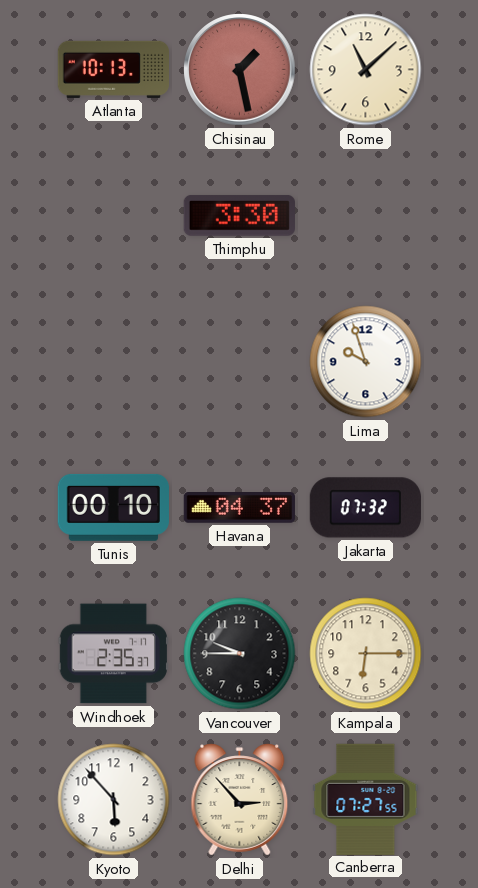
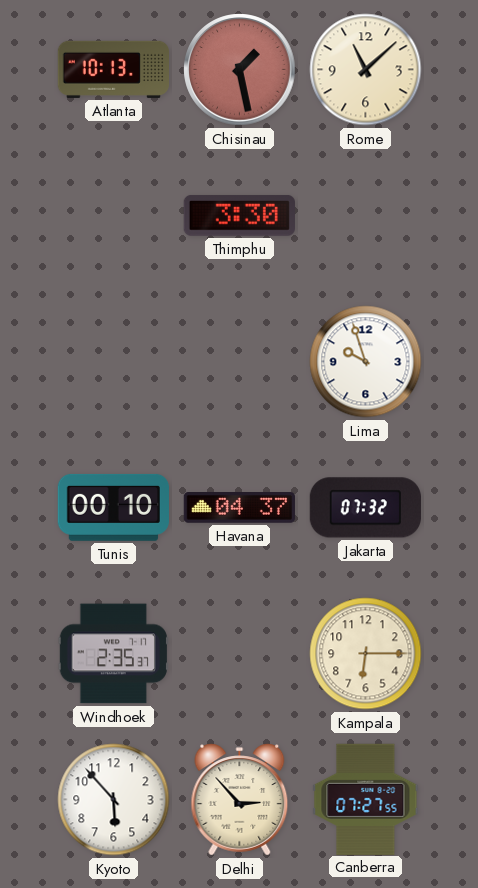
Vancouver: 9:45 -> none (240, 654)
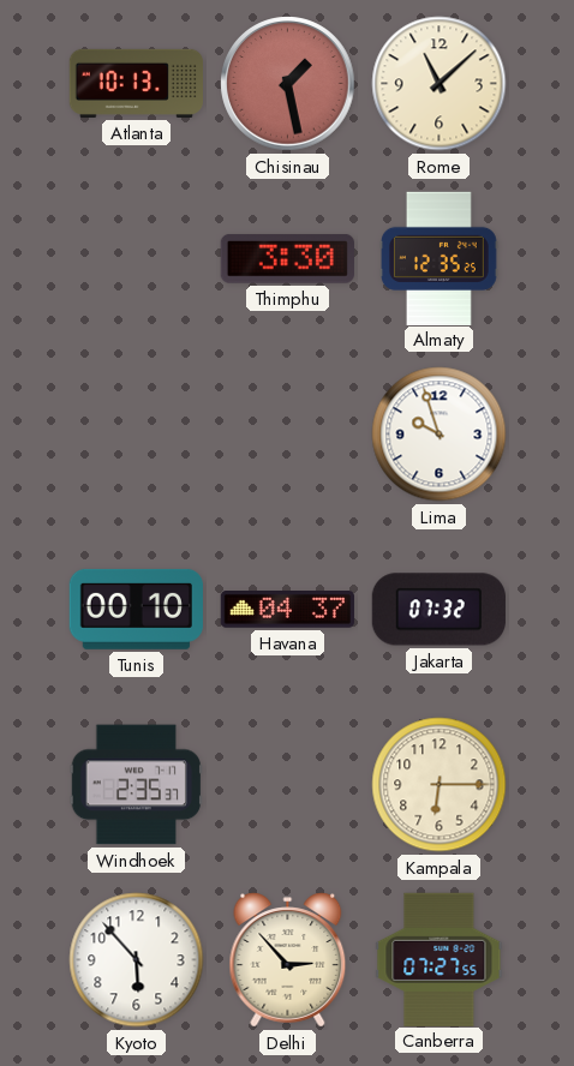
Almaty: none -> 12:35 (438, 258)
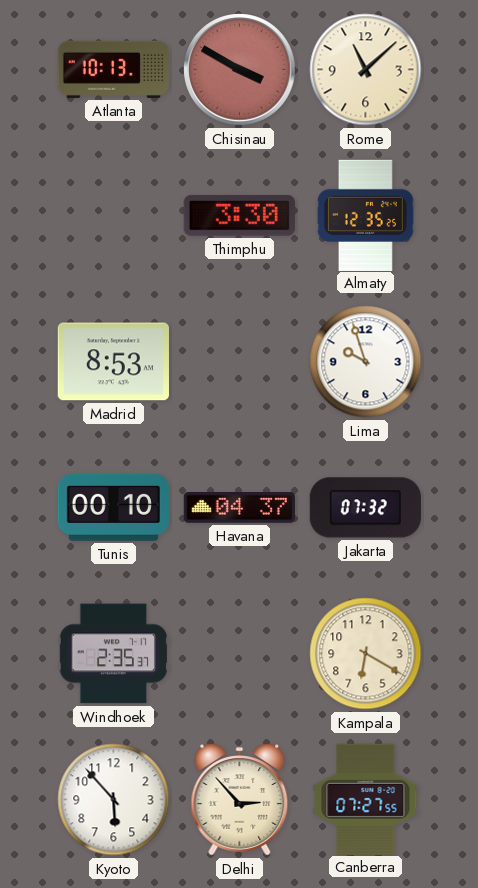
Chisinau: 1:28 -> 3:50 (240, 70)
Madrid: none -> 8:53 (113, 362)
Kampala: 6:15 -> 6:20 (366, 654)
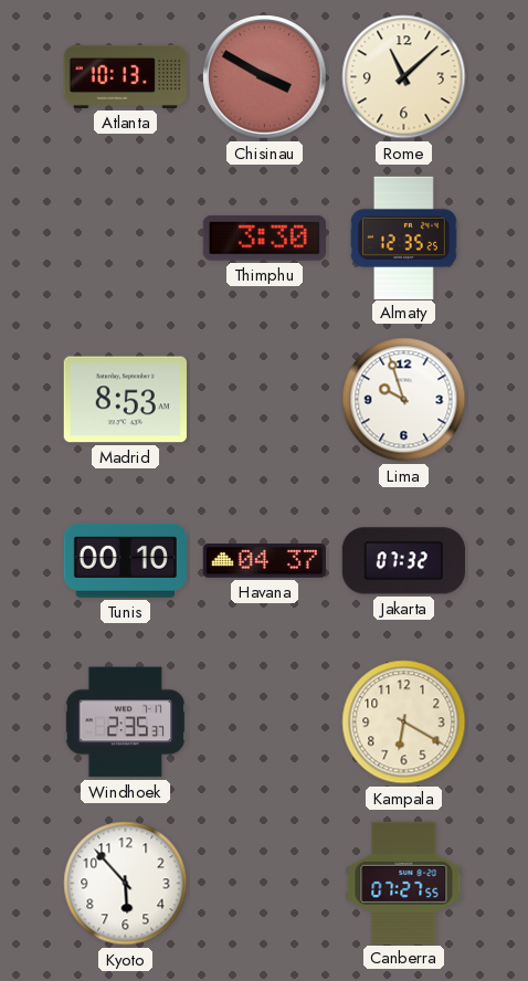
Delhi: 2:53 -> none (240, 800)
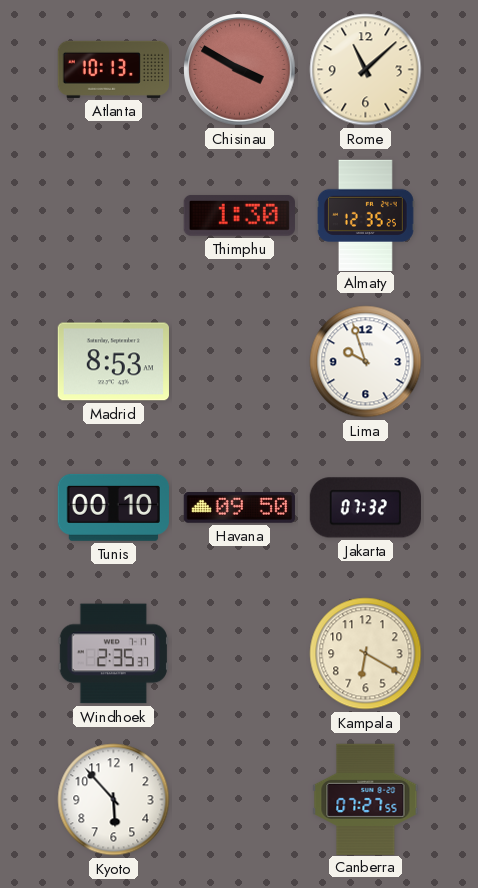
Thimphu: 3:30 -> 1:30 (239, 215)
Havana: 04:37 -> 09:50 (239, 508)
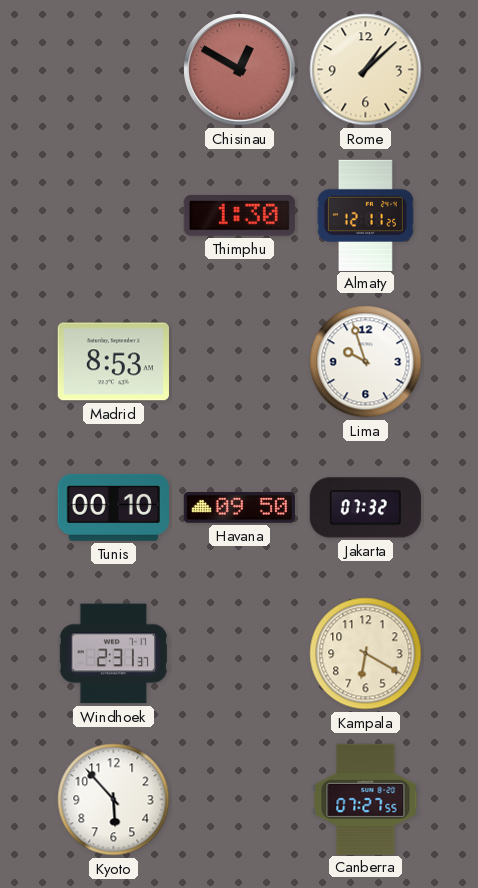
Atlanta: 10:13 -> none (113, 69)
Chisinau: 3:50 -> 12:50 (240, 70)
Rome: 11:08 -> 1:08 (366, 70)
Almaty: 12:35 -> 12:11 (365, 215)
Windhoek: 2:35 -> 2:31 (113, 654)
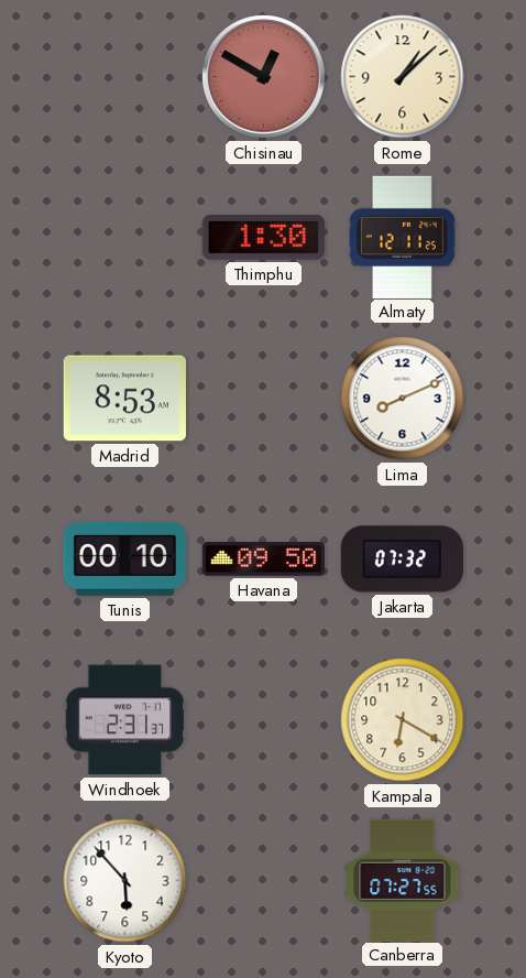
Lima: 9:57 -> 8:11 (403, 399)
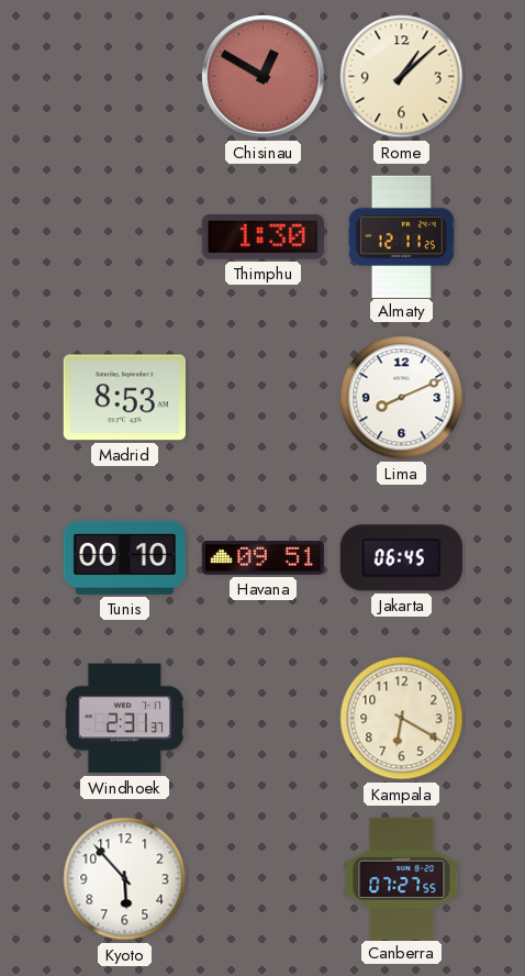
Havana: 09:50 -> 09:51 (262, 558)
Jakarta: 07:32 -> 06:45 (401, 558)
